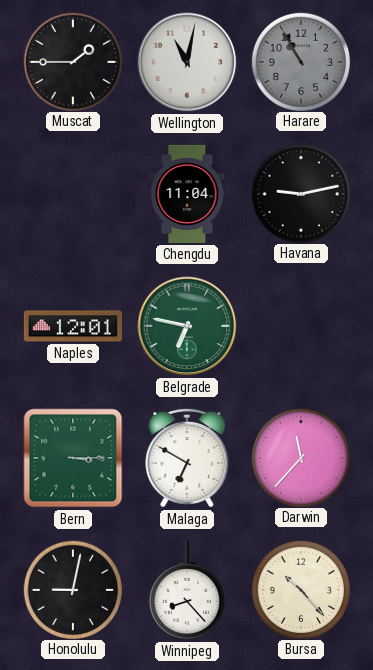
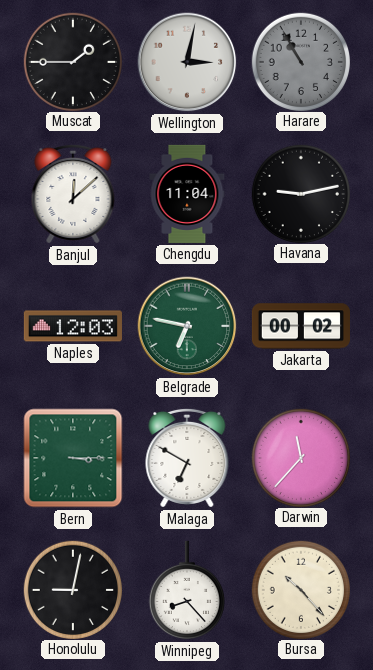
Wellington: 11:02 -> 3:02 (187, 62)
Banjul: none -> 12:08 (73, 194)
Naples: 12:01 -> 12:03 (73, 326)
Jakarta: none -> 00:02 (301, 326)
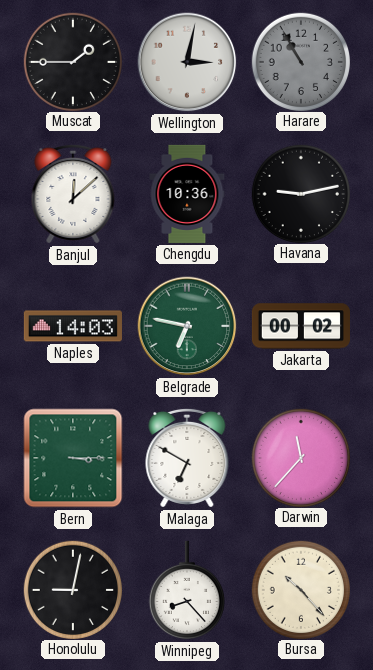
Chengdu: 11:04 -> 10:36 (187, 194)
Naples: 12:03 -> 14:03 (73, 326)
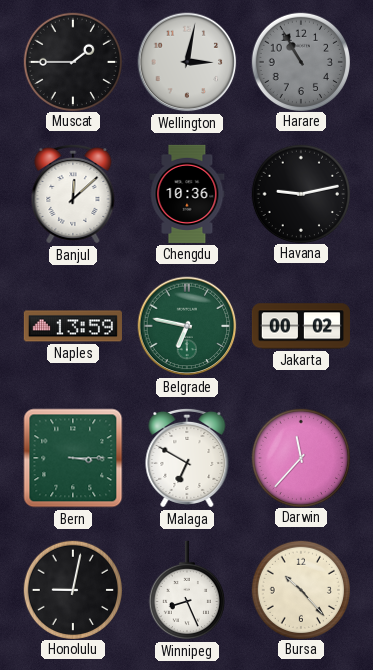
Naples: 14:03 -> 13:59 (73, 326)
Winnipeg: 8:23 -> 8:26 (187, 590)
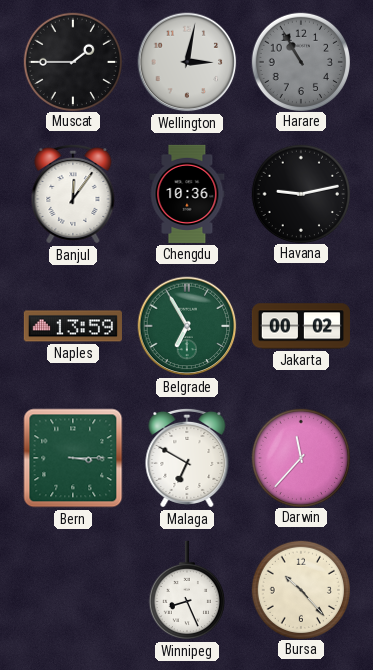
Banjul: 12:08 -> 12:06 (73, 194)
Belgrade: 6:47 -> 6:55 (187, 326)
Honolulu: 9:02 -> none (72, 589)
